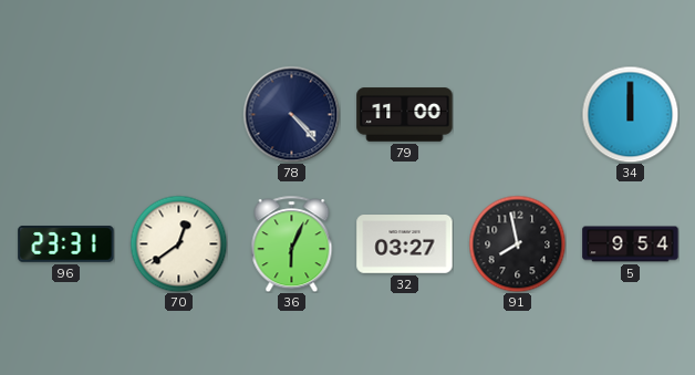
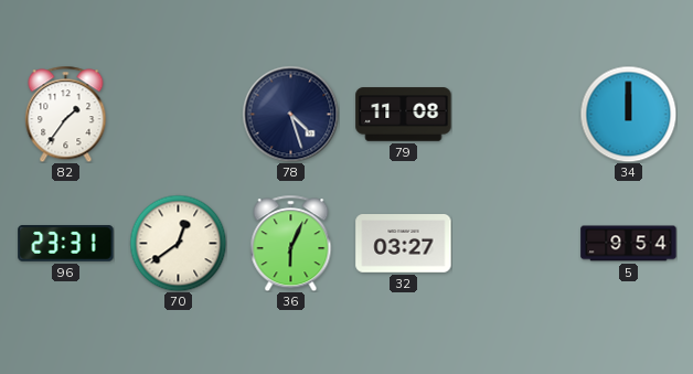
82: none -> 1:36 (66, 114)
78: 4:23 -> 4:27 (290, 114)
79: 11:00 -> 11:08 (404, 115)
91: 7:58 -> none (517, 243)
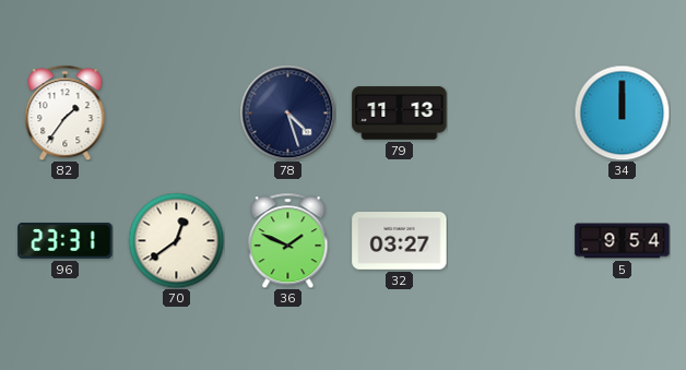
79: 11:08 -> 11:13 (400, 114)
36: 6:04 -> 1:49 (288, 240)
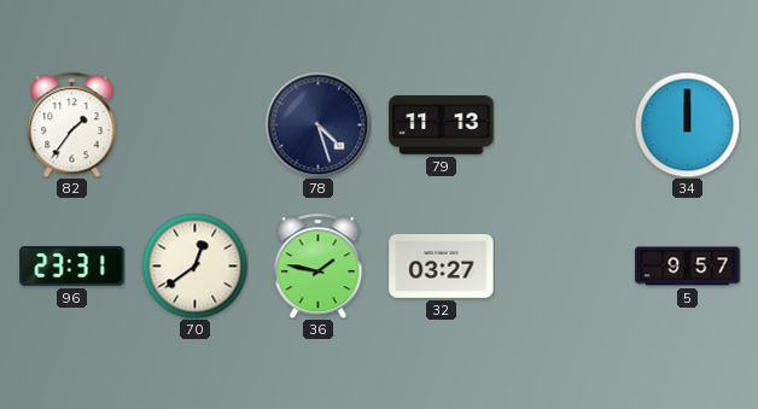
36: 1:49 -> 1:47 (319, 265)
5: 9:54 -> 9:57 (688, 267)
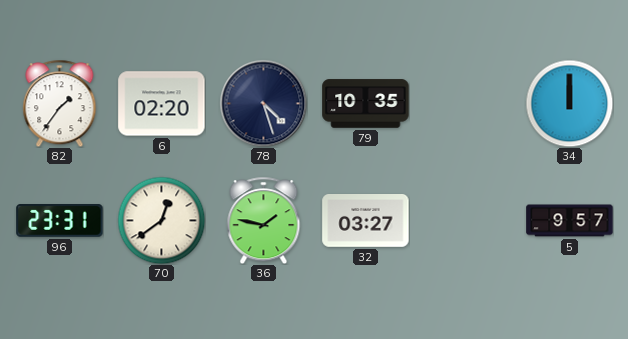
6: none -> 02:20 (162, 104)
79: 11:13 -> 10:35 (366, 104)
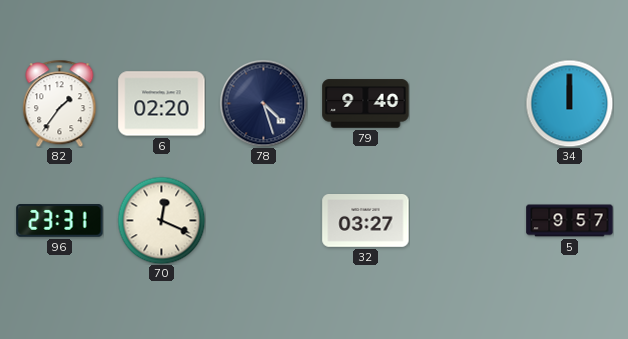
79: 10:35 -> 9:40 (366, 104)
70: 12:39 -> 12:19 (161, 220)
36: 1:47 -> none (264, 220)
